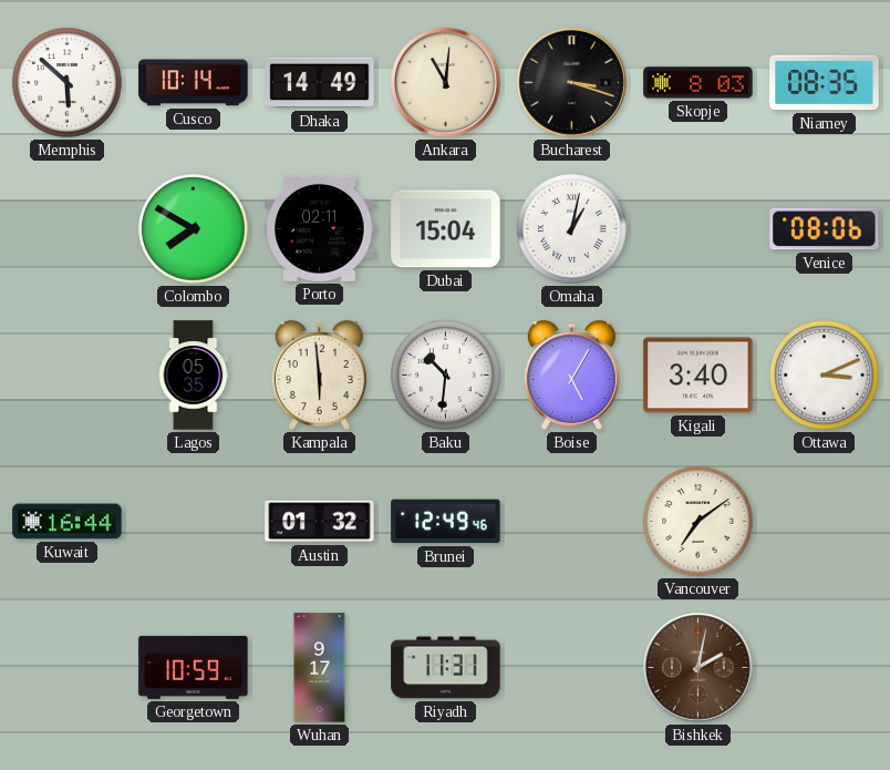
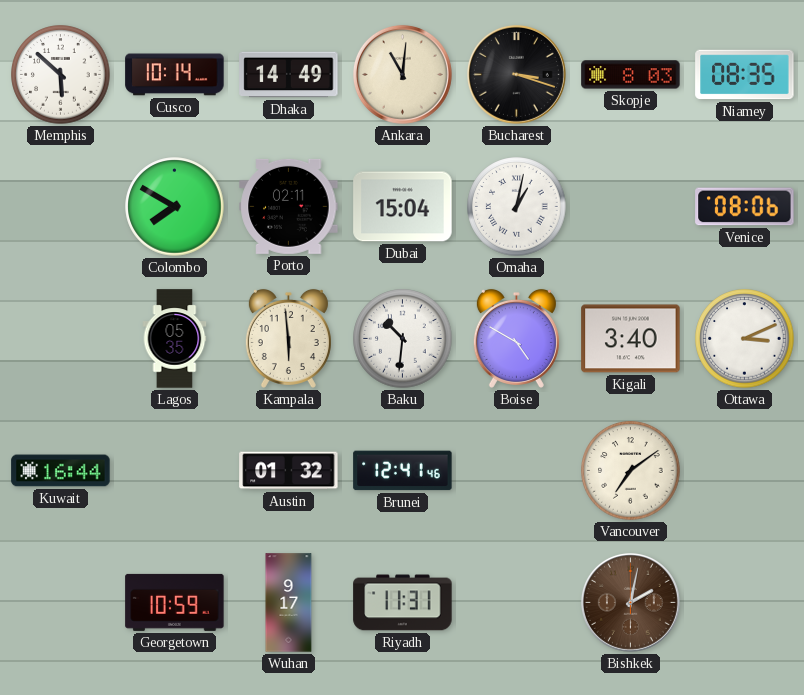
Boise: 5:05 -> 4:50 (516, 338)
Brunei: 12:49 -> 12:41 (403, 471)
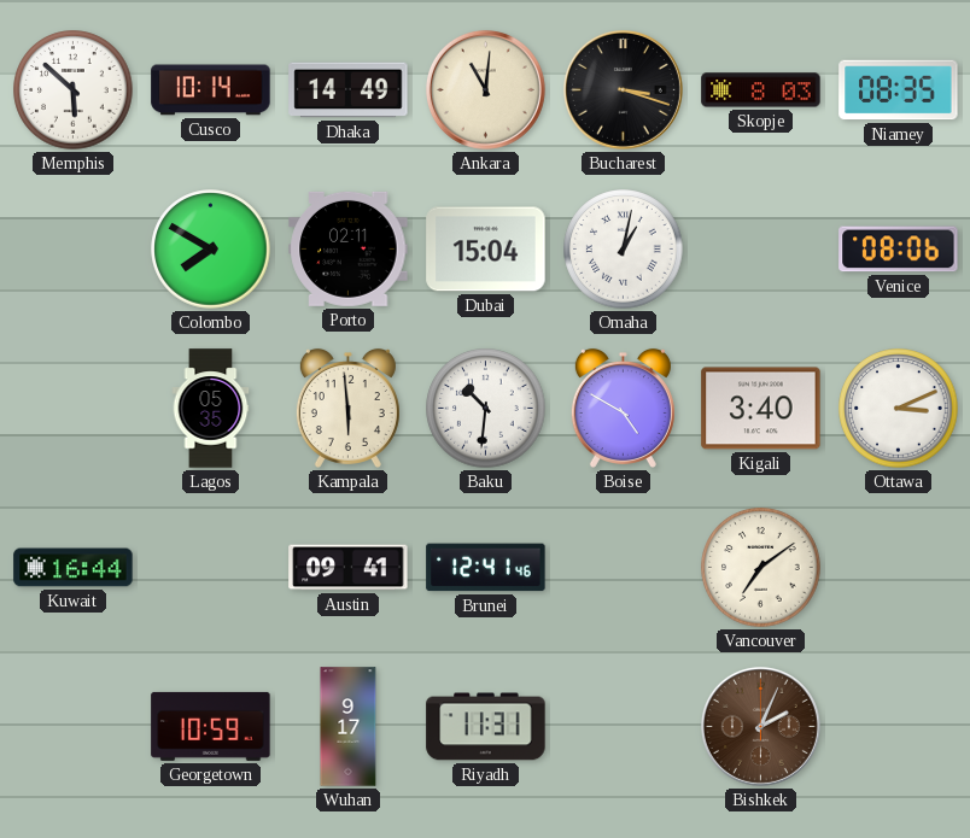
Austin: 01:32 -> 09:41 (349, 568)
Bishkek: 2:02 -> 2:04 (760, 726)
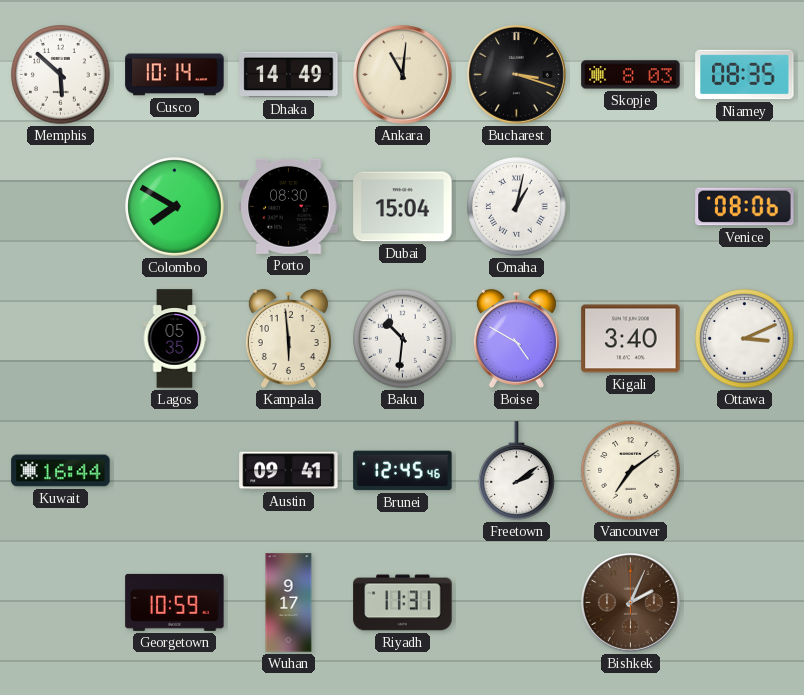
Porto: 02:11 -> 08:30 (289, 206)
Brunei: 12:41 -> 12:45 (403, 471)
Freetown: none -> 2:09 (517, 471)
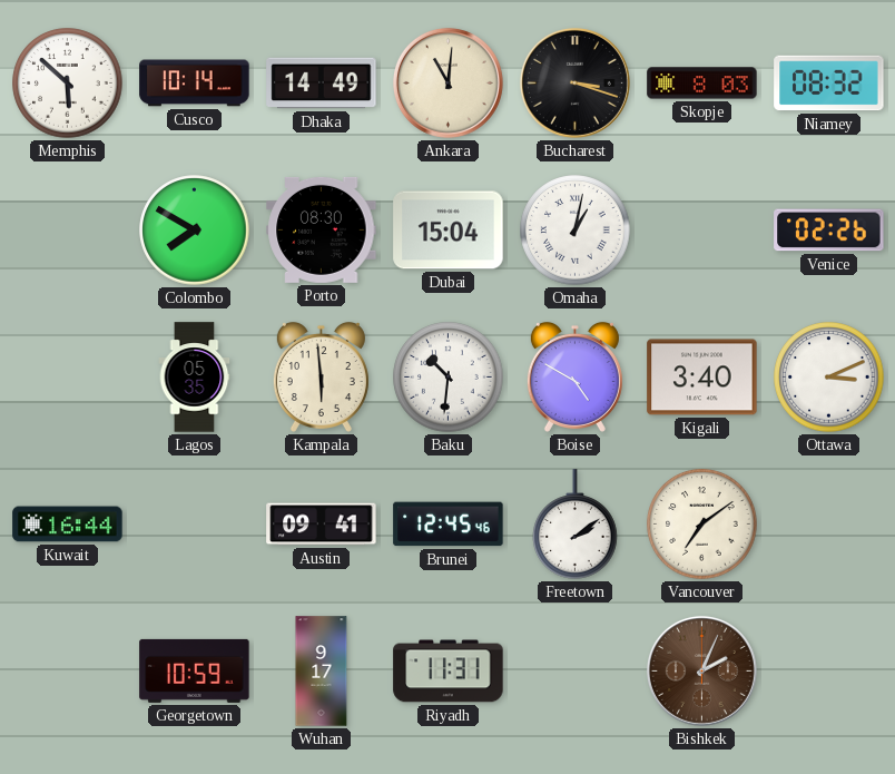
Niamey: 08:35 -> 08:32 (829, 84)
Venice: 08:06 -> 02:26 (829, 231)
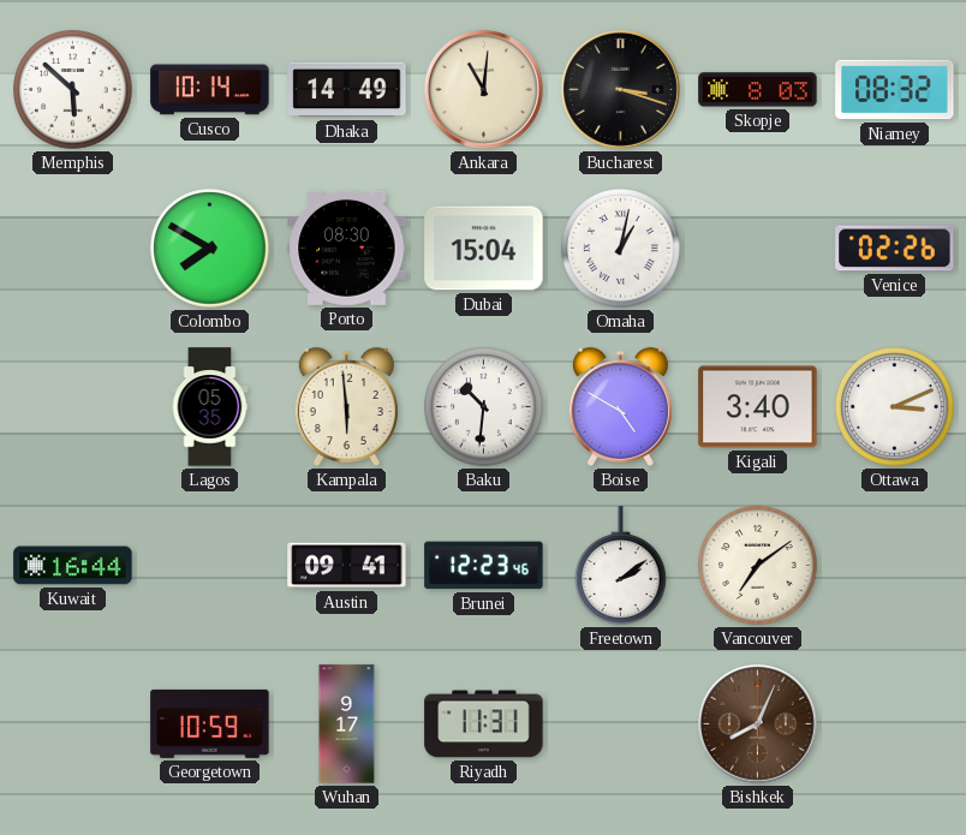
Brunei: 12:45 -> 12:23 (484, 566)
Bishkek: 2:04 -> 8:04 (757, 723)
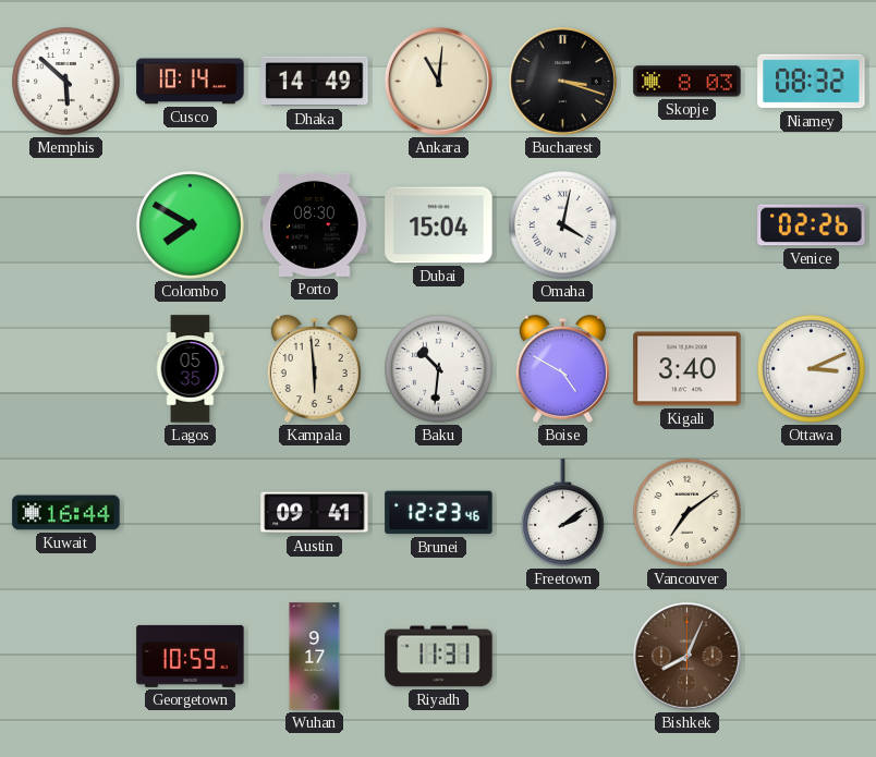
Omaha: 1:02 -> 4:02 (563, 225)
